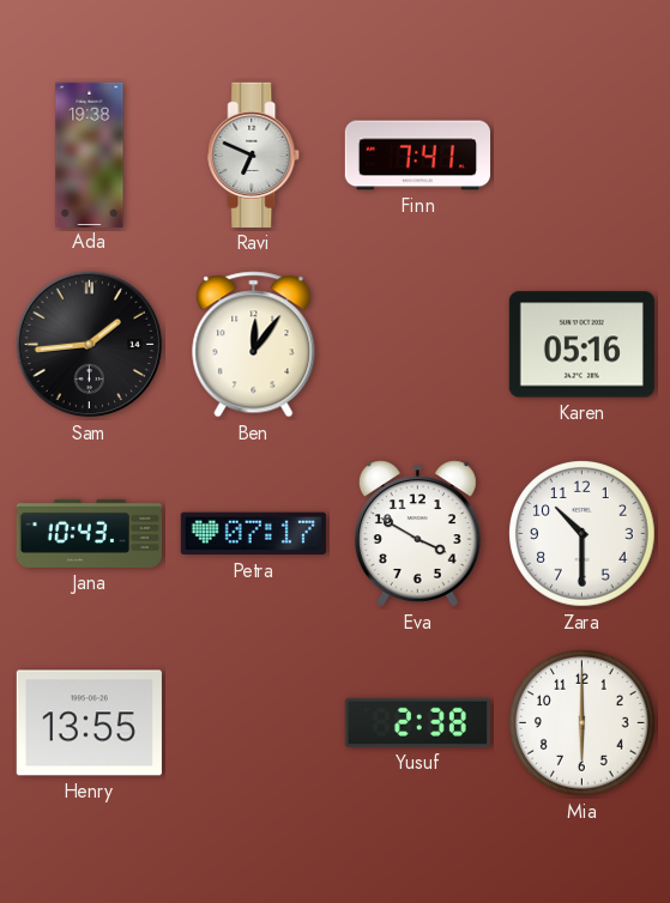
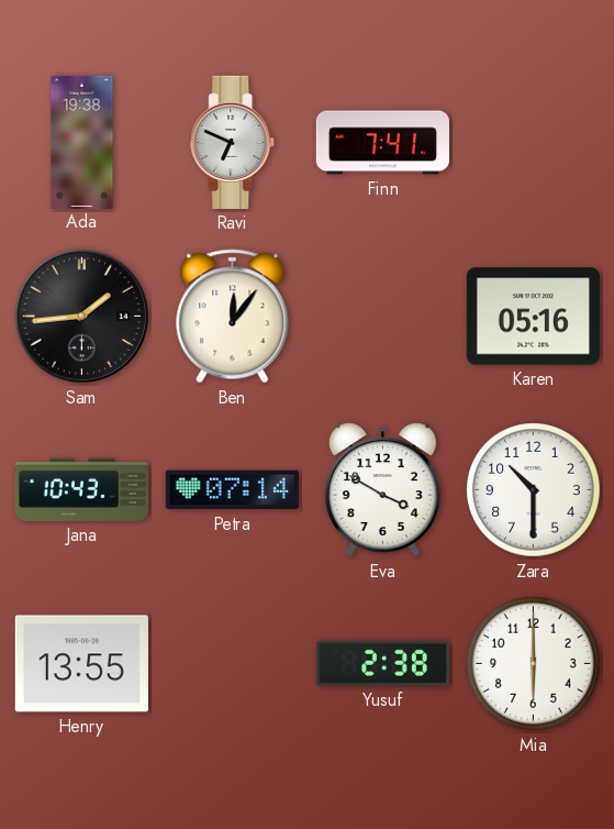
Petra: 07:17 -> 07:14 (232, 490)
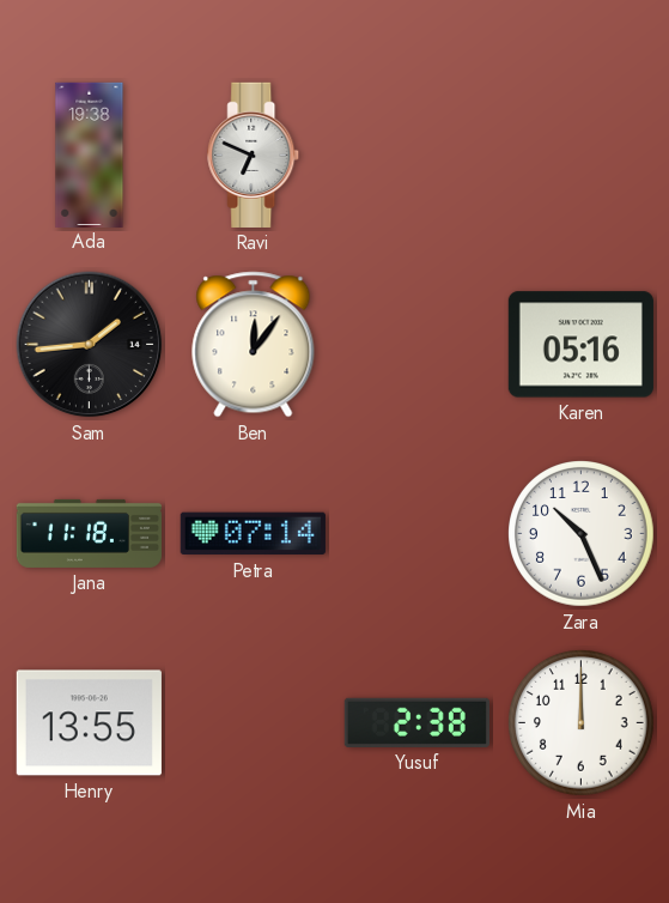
Finn: 7:41 -> none (382, 143)
Jana: 10:43 -> 11:18 (89, 533)
Eva: 3:50 -> none (382, 490)
Zara: 10:30 -> 10:26 (582, 534)
Mia: 6:00 -> 12:00 (582, 723)
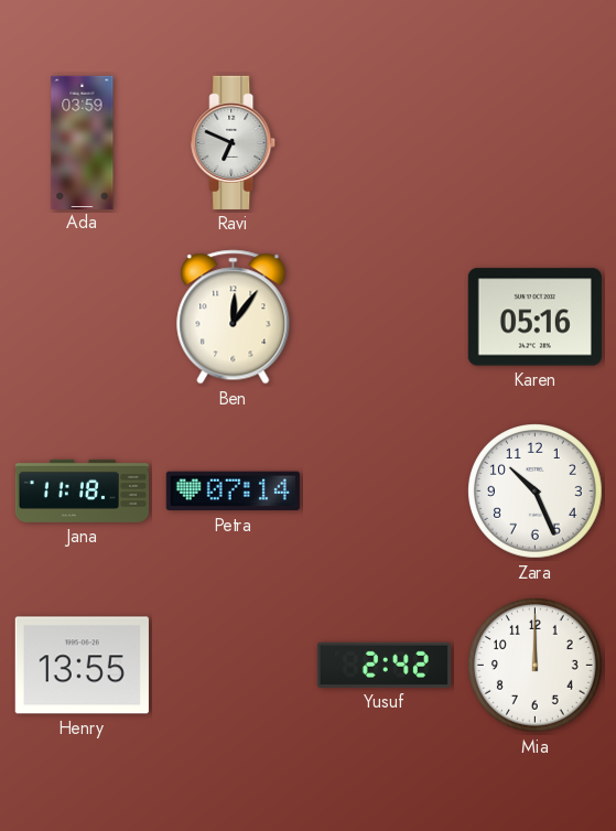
Ada: 19:38 -> 03:59 (83, 142)
Sam: 1:44 -> none (90, 345)
Yusuf: 2:38 -> 2:42 (383, 665)
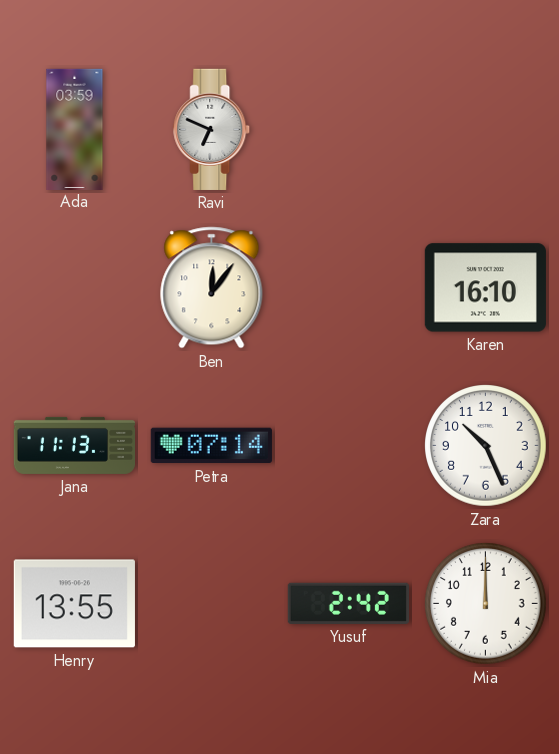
Karen: 05:16 -> 16:10 (485, 288)
Jana: 11:18 -> 11:13 (74, 445)
